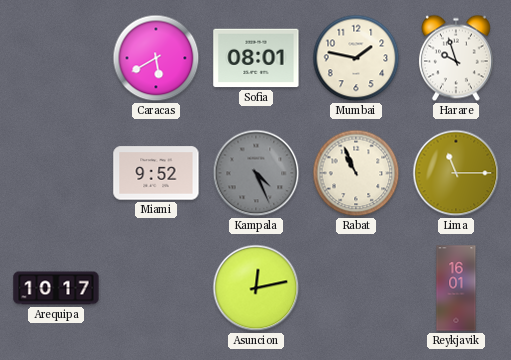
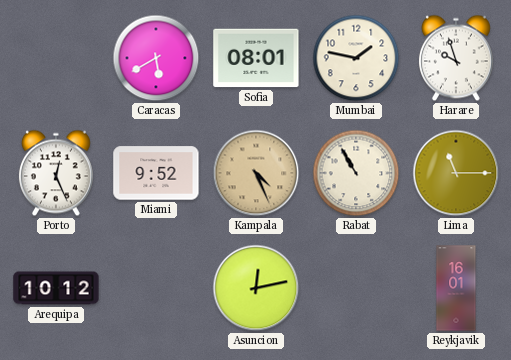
Porto: none -> 12:26 (56, 173)
Kampala dial: grey -> champagne (256, 173)
Rabat: 10:56 -> 10:55 (356, 173)
Arequipa: 10:17 -> 10:12 (56, 288)
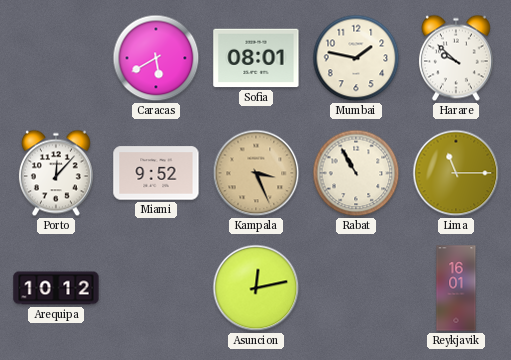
Harare: 9:57 -> 9:52 (456, 58)
Porto: 12:26 -> 12:07 (56, 173)
Kampala: 4:26 -> 3:26 (256, 173)
